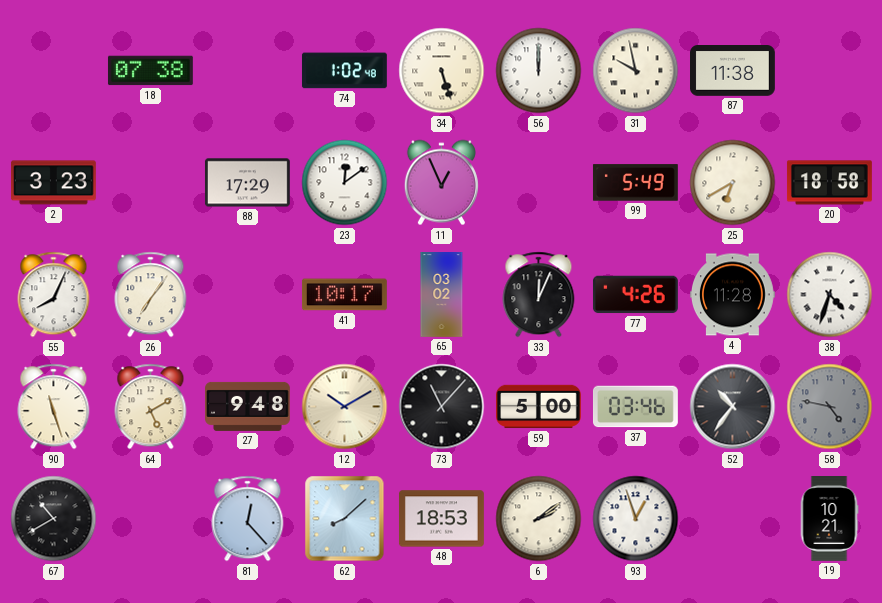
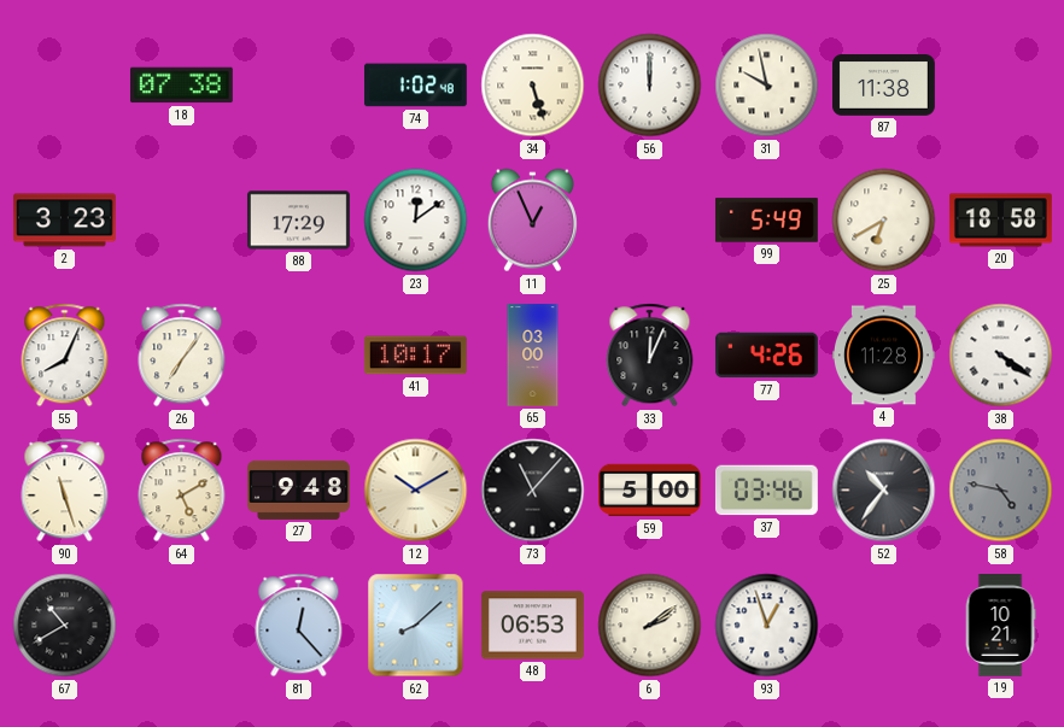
65: 03:02 -> 03:00 (533, 356)
38: 4:33 -> 4:21 (1001, 356)
48: 18:53 -> 06:53 (533, 626)
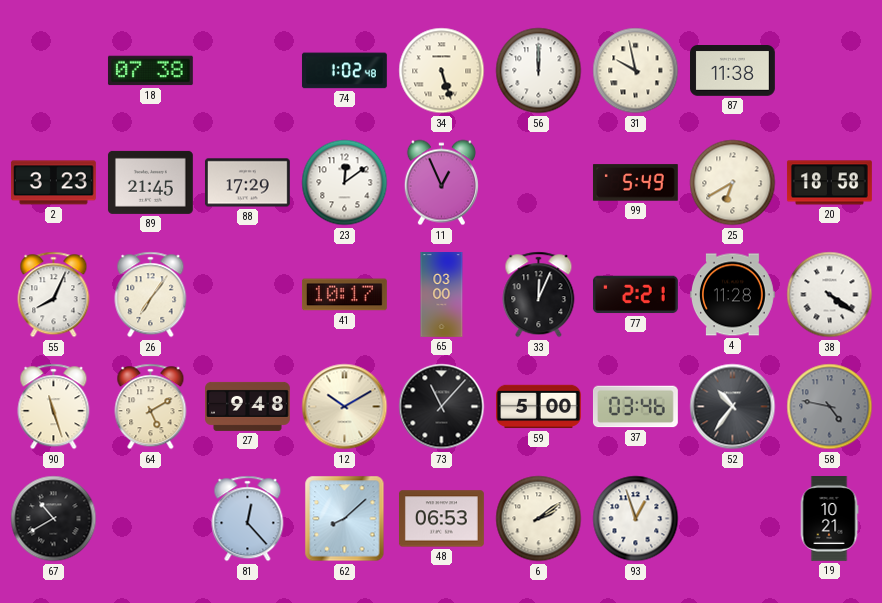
89: none -> 21:45 (150, 182)
77: 4:26 -> 2:21 (635, 295)
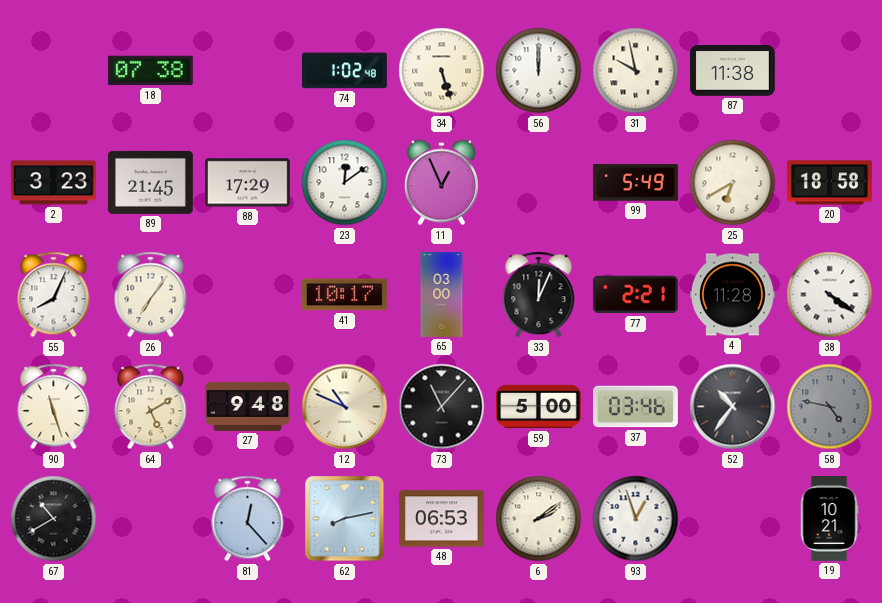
12: 10:10 -> 10:49 (345, 407)
62: 8:08 -> 8:13 (345, 519)
